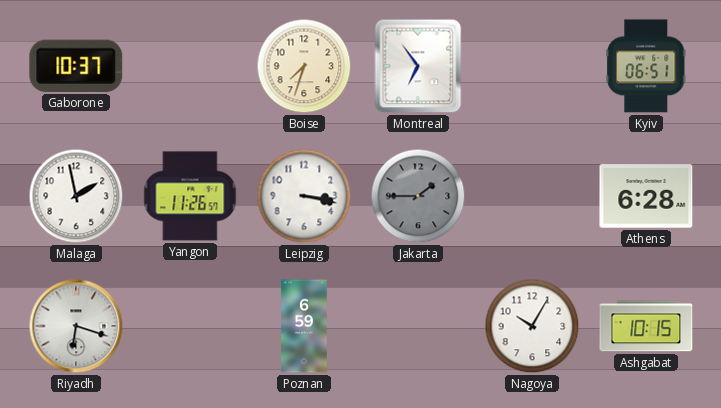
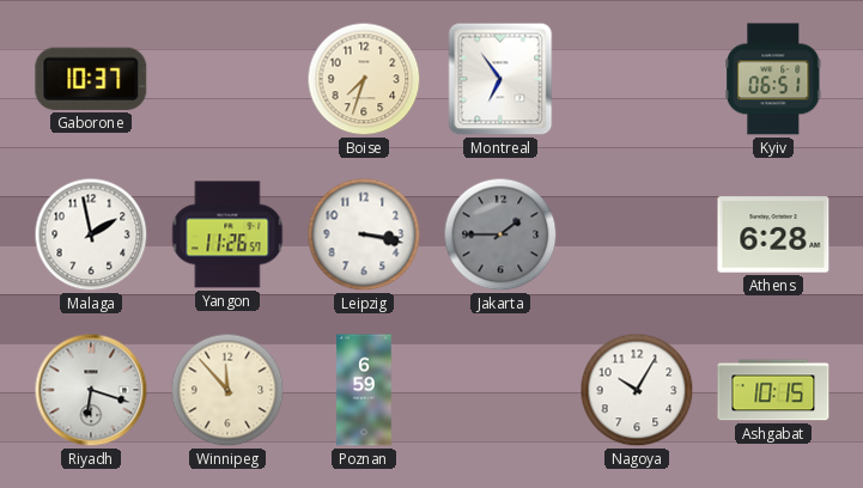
Winnipeg: none -> 11:53 (227, 390)
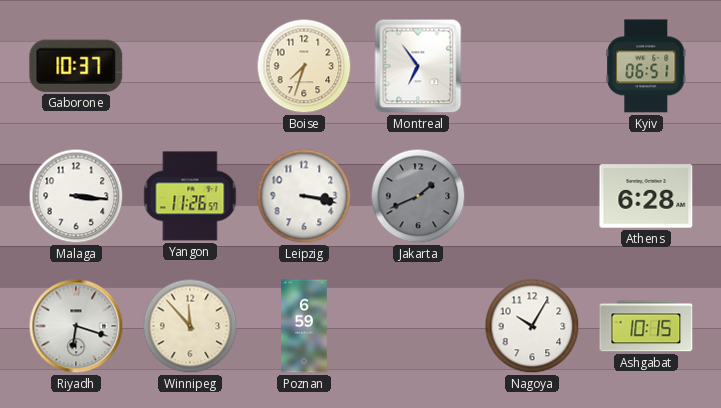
Malaga: 1:58 -> 3:16 (76, 196)
Jakarta: 1:45 -> 1:41 (418, 196)
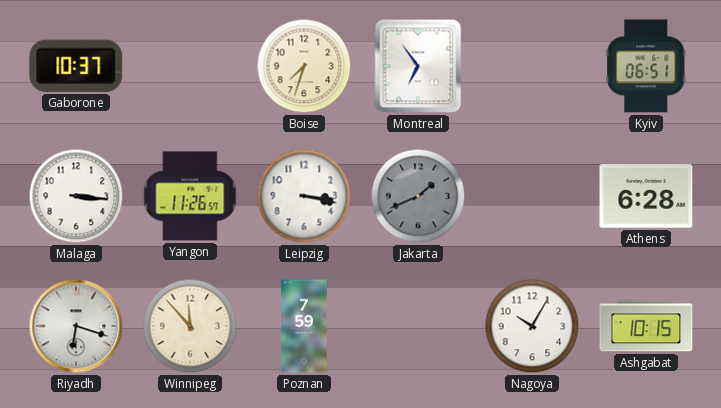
Poznan: 6:59 -> 7:59 (304, 326)
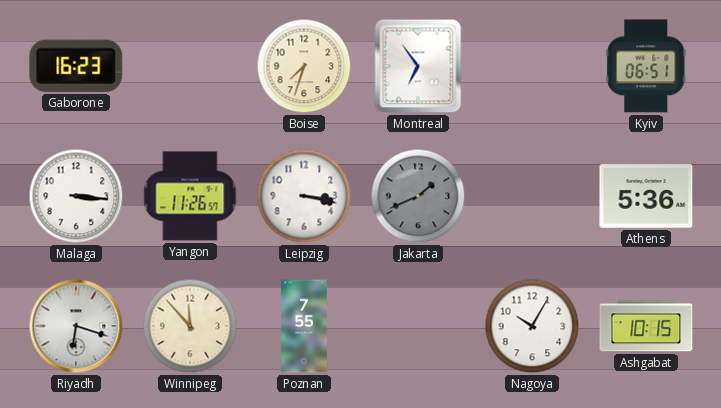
Gaborone: 10:37 -> 16:23 (76, 66)
Athens: 6:28 -> 5:36 (646, 196)
Poznan: 7:59 -> 7:55 (304, 326)
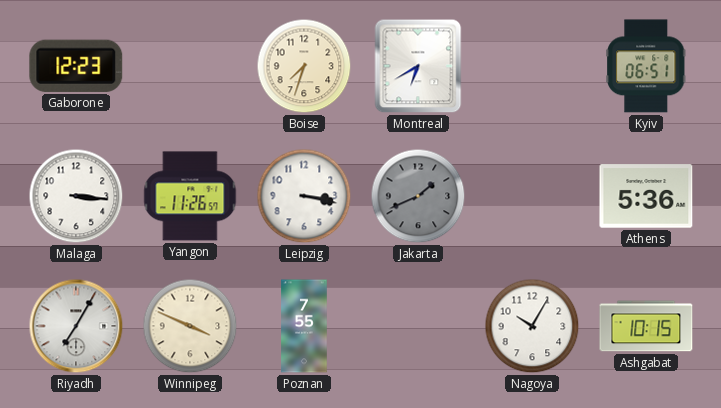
Gaborone: 16:23 -> 12:23 (76, 66)
Montreal: 6:54 -> 6:40 (418, 66)
Riyadh: 6:18 -> 7:05 (76, 326)
Winnipeg: 11:53 -> 3:49 (190, 326)
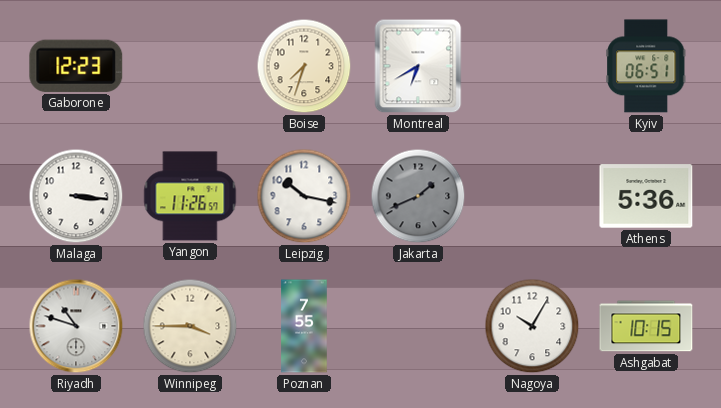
Leipzig: 3:17 -> 10:17 (304, 196)
Riyadh: 7:05 -> 10:48 (76, 326)
Winnipeg: 3:49 -> 3:45 (190, 326)
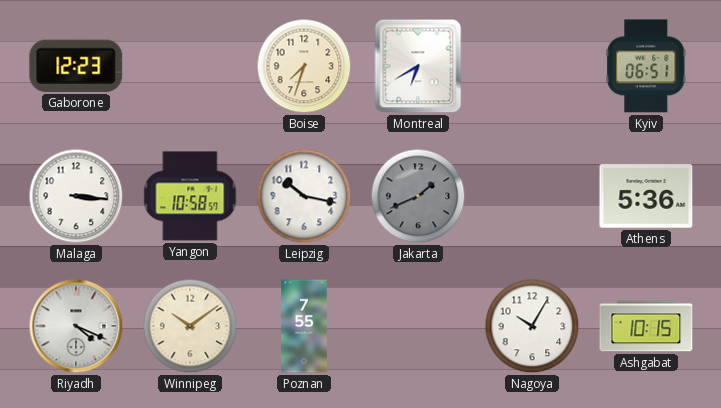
Yangon: 11:26 -> 10:58 (190, 196)
Riyadh: 10:48 -> 4:19 (76, 326)
Winnipeg: 3:45 -> 10:09 (190, 326)
